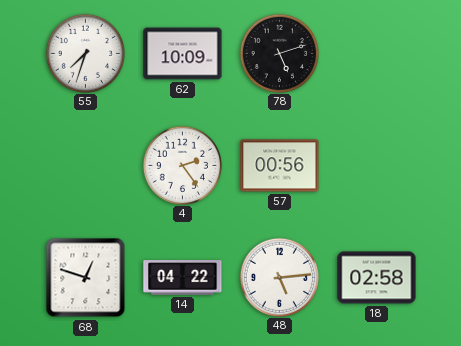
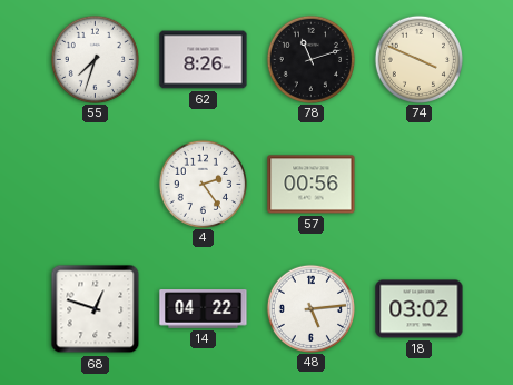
62: 10:09 -> 8:26 (204, 60)
78: 5:12 -> 11:12 (310, 59)
74: none -> 3:49 (418, 59)
18: 02:58 -> 03:02 (420, 309)
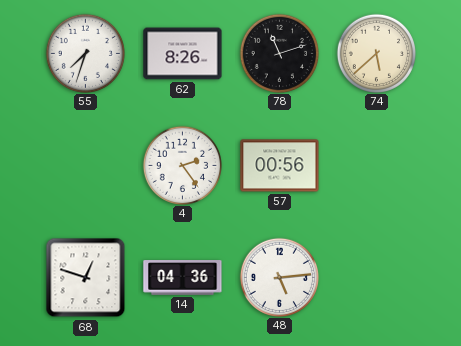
74: 3:49 -> 5:38 (376, 53)
14: 04:22 -> 04:36 (183, 278)
18: 03:02 -> none (420, 309)
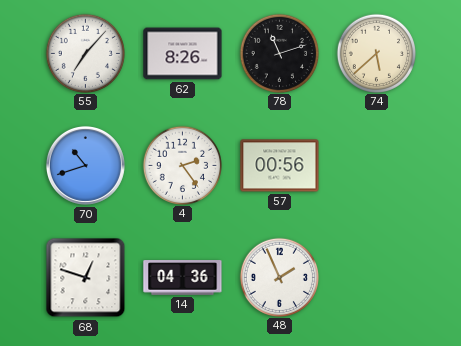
55: 7:33 -> 7:07 (85, 53)
70: none -> 10:42 (85, 165)
48: 5:14 -> 1:56 (279, 277)
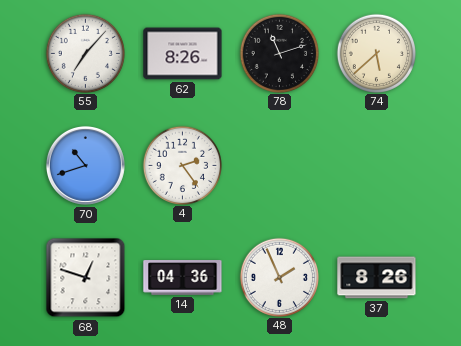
57: 00:56 -> none (280, 166)
37: none -> 8:26 (377, 278)
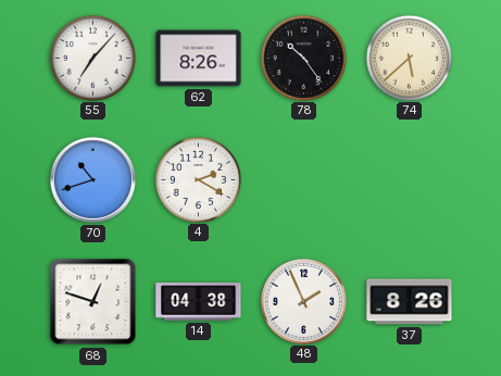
78: 11:12 -> 10:24 (303, 58)
4: 2:24 -> 2:20 (198, 179)
14: 04:36 -> 04:38 (199, 302)
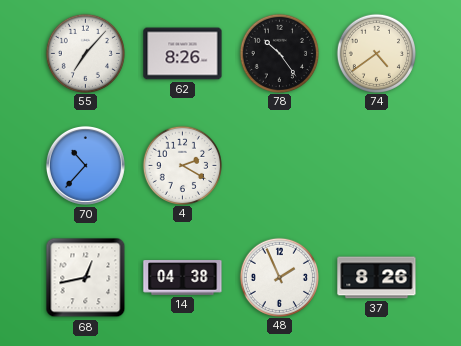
74: 5:38 -> 4:39 (376, 53)
70: 10:42 -> 10:37 (85, 165)
68: 12:48 -> 12:43 (86, 278)
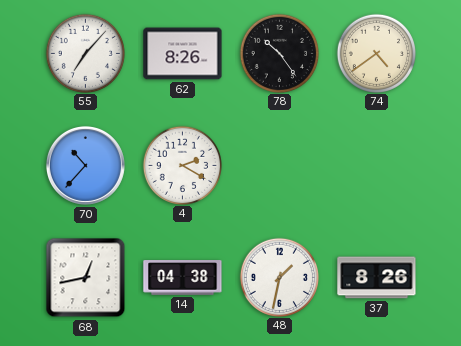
48: 1:56 -> 1:32 (279, 277)
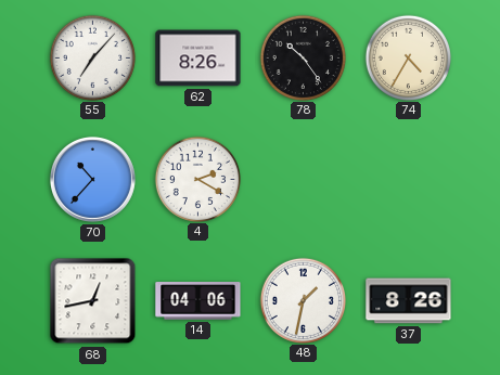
74: 4:39 -> 4:35 (408, 57)
14: 04:38 -> 04:06 (198, 301)
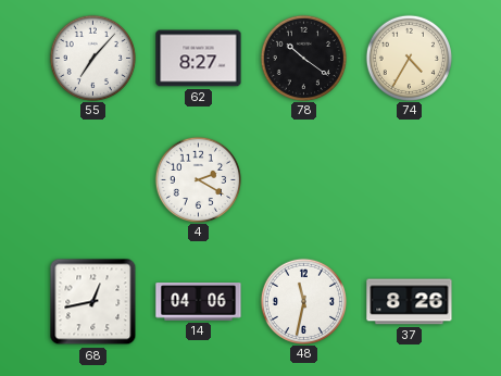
62: 8:26 -> 8:27 (199, 59)
78: 10:24 -> 10:21 (303, 58)
70: 10:37 -> none (92, 179)
48: 1:32 -> 11:32 (303, 301)
